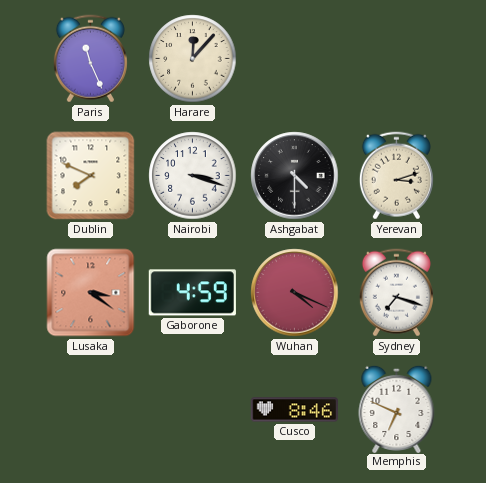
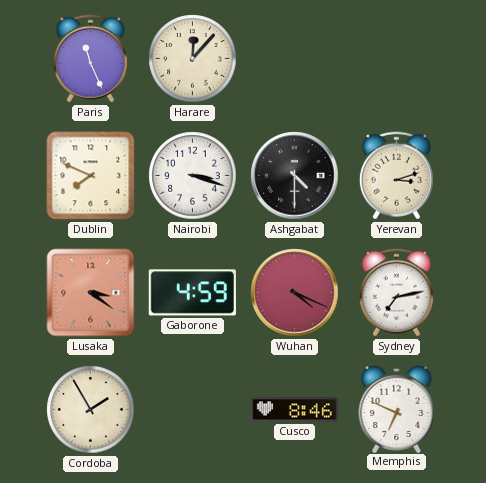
Sydney: 7:18 -> 7:13 (396, 293)
Cordoba: none -> 1:55 (91, 410)
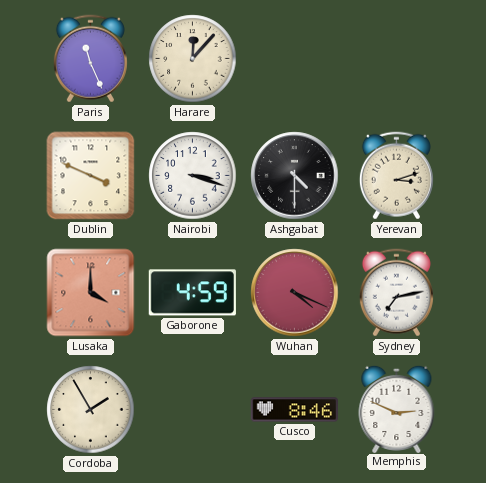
Dublin: 7:49 -> 3:49 (91, 176)
Lusaka: 3:21 -> 4:00 (91, 293)
Memphis: 6:49 -> 2:49 (397, 408)
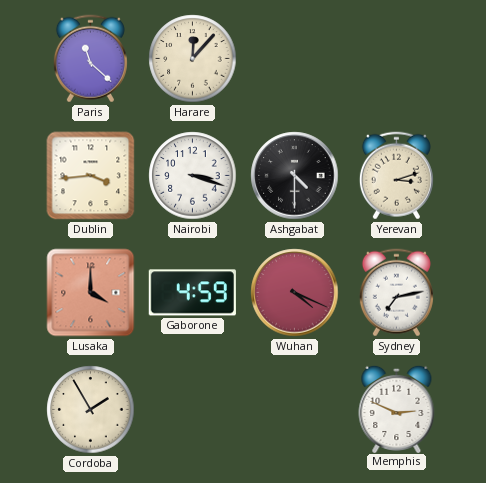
Paris: 11:26 -> 11:22 (90, 59)
Dublin: 3:49 -> 3:44 (91, 176)
Cusco: 8:46 -> none (294, 410)
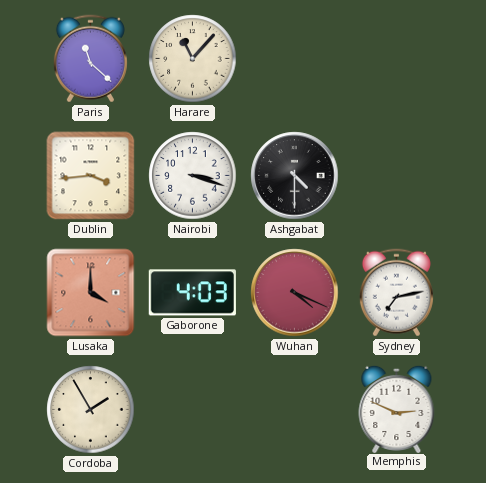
Harare: 12:07 -> 11:07 (193, 59)
Yerevan: 3:12 -> none (396, 176)
Gaborone: 4:59 -> 4:03 (192, 293)
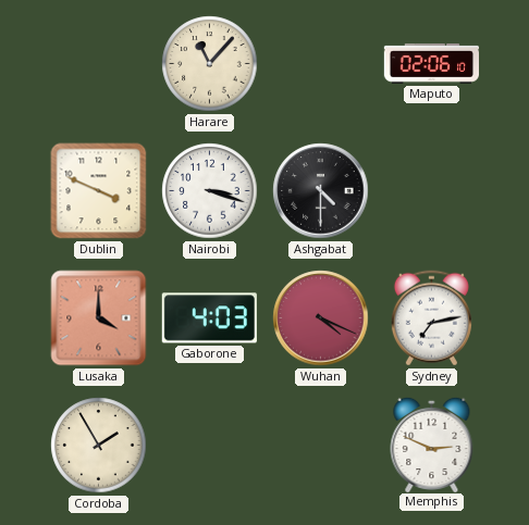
Paris: 11:22 -> none (90, 59)
Maputo: none -> 02:06 (431, 64)
Dublin: 3:44 -> 3:49 (99, 191)
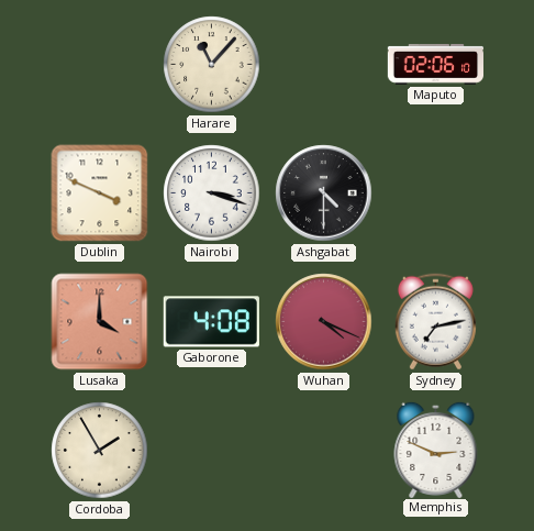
Gaborone: 4:03 -> 4:08 (211, 322)
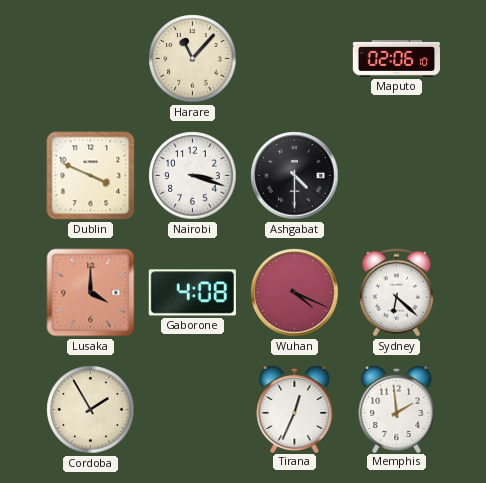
Sydney: 7:13 -> 6:22 (396, 293)
Tirana: none -> 12:34 (295, 408)
Memphis: 2:49 -> 1:59 (397, 408)
